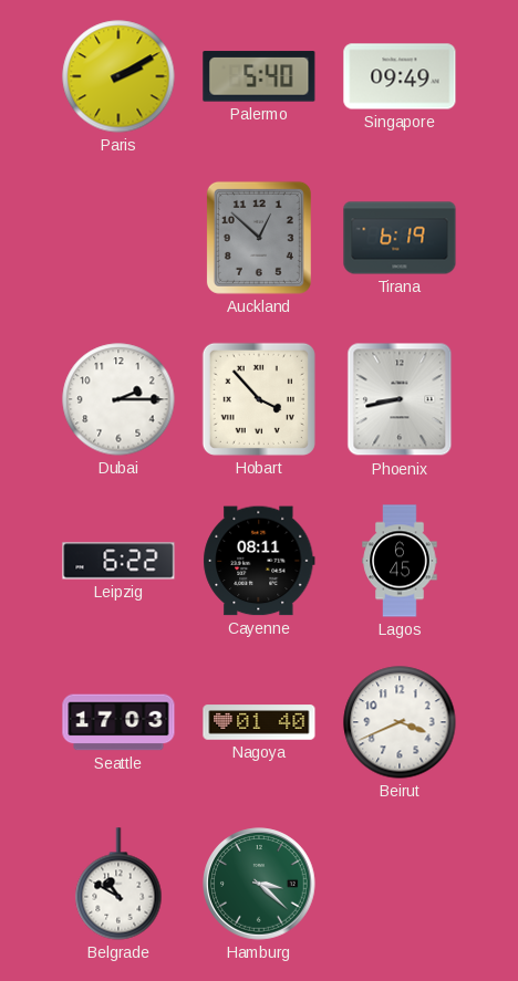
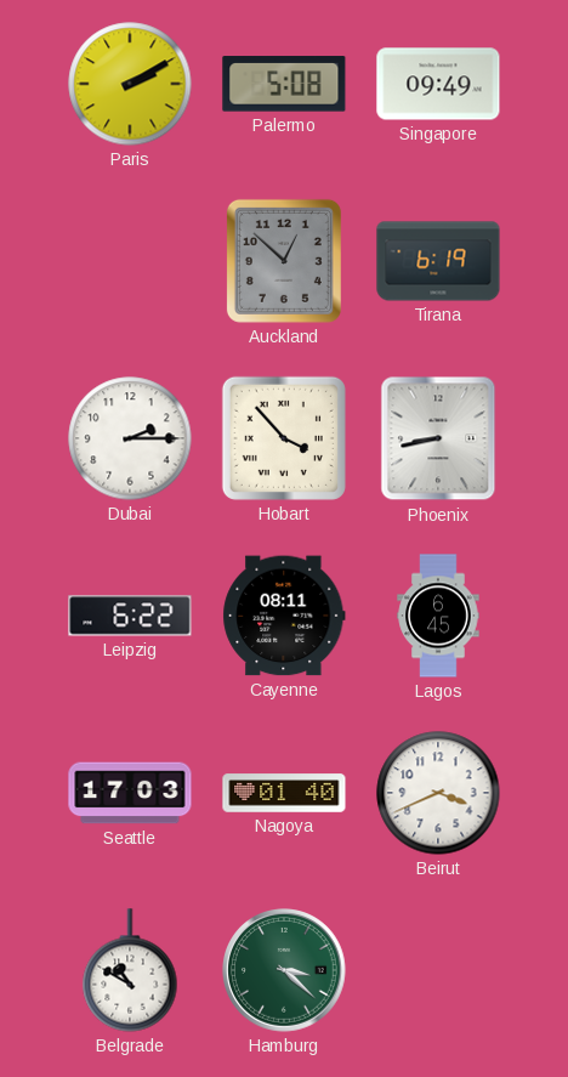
Palermo: 5:40 -> 5:08 (284, 84)
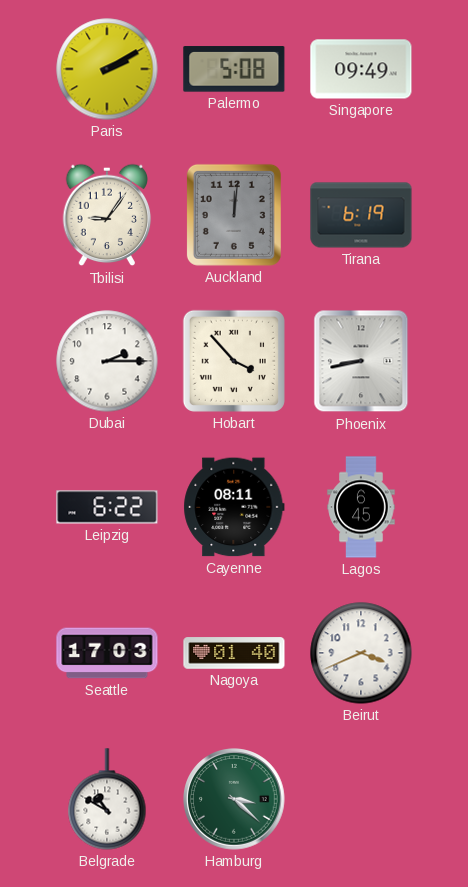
Tbilisi: none -> 9:06 (107, 215)
Auckland: 12:52 -> 12:01 (234, 215)
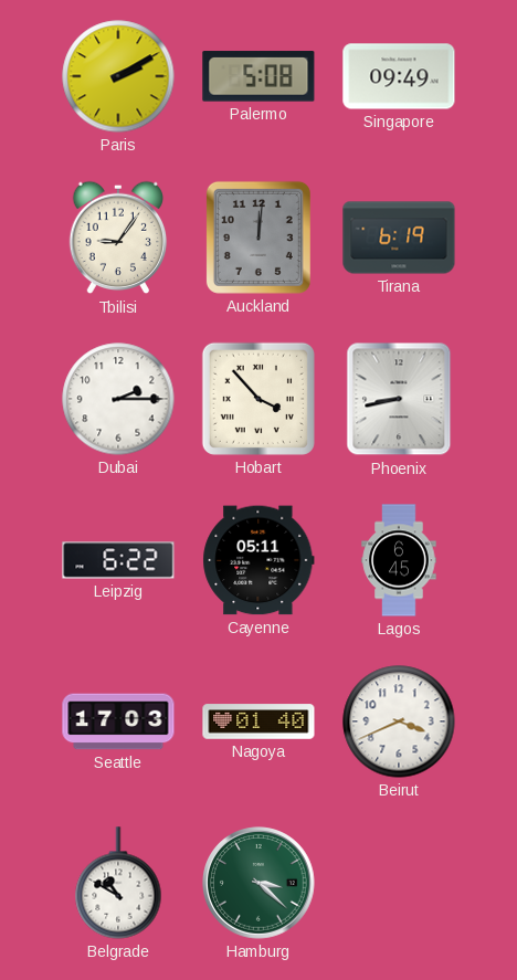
Cayenne: 08:11 -> 05:11 (258, 560)
